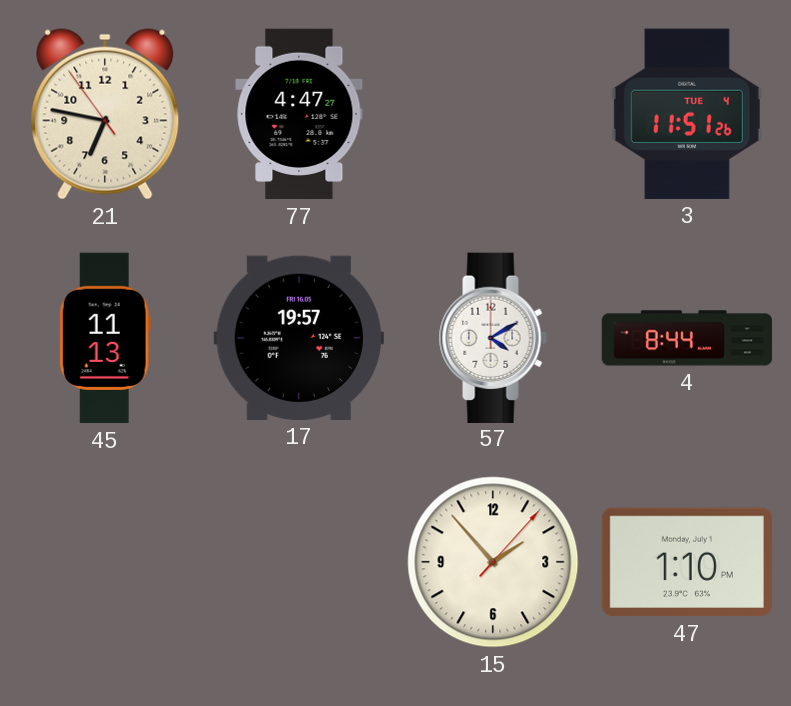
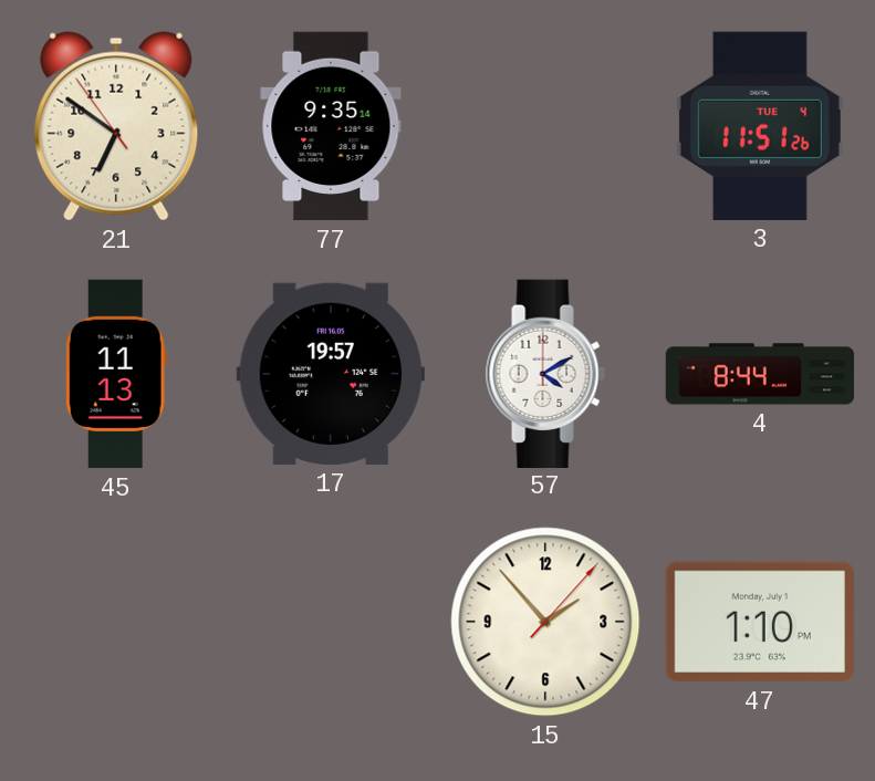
21: 6:46 -> 6:50 (116, 126)
77: 4:47 -> 9:35 (331, 126)
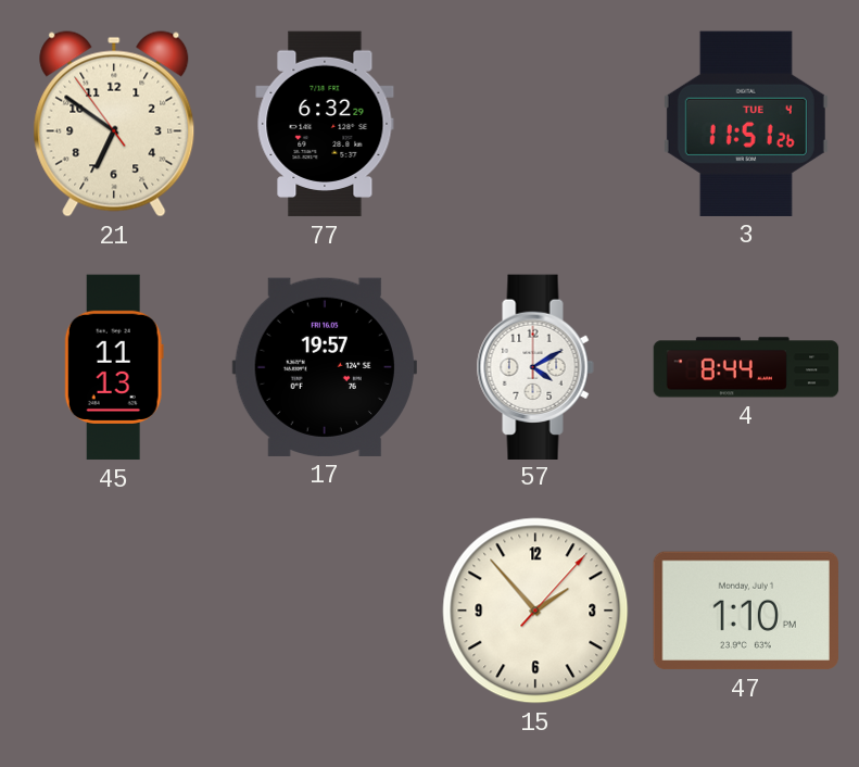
77: 9:35 -> 6:32 (325, 124)
